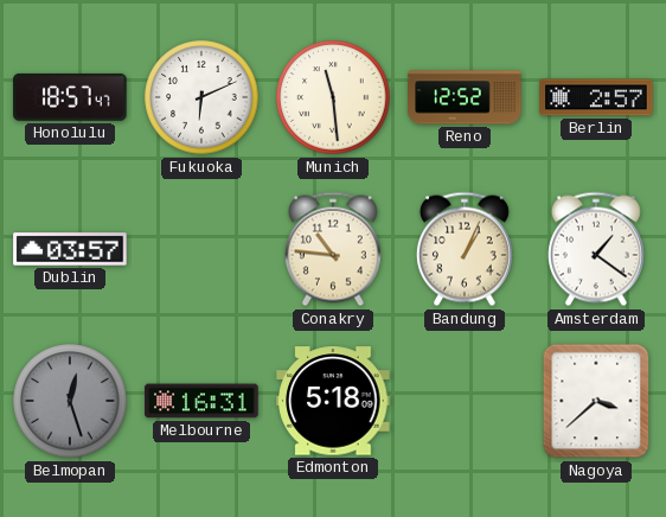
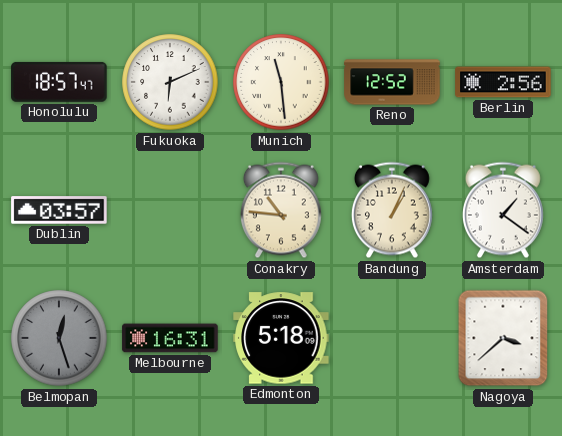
Berlin: 2:57 -> 2:56 (503, 82)
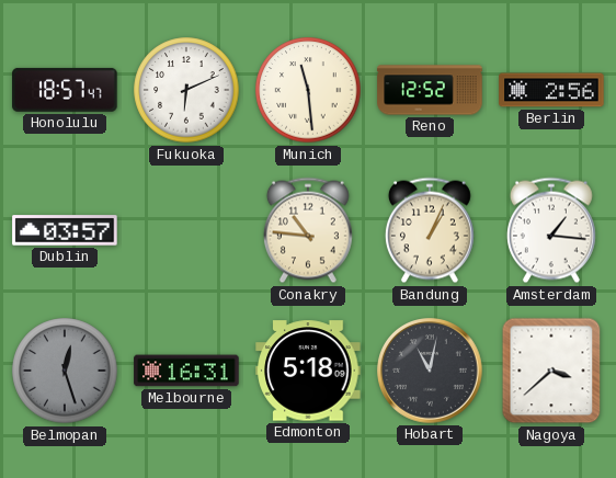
Amsterdam: 1:21 -> 1:16 (551, 230)
Hobart: none -> 11:02 (430, 371)
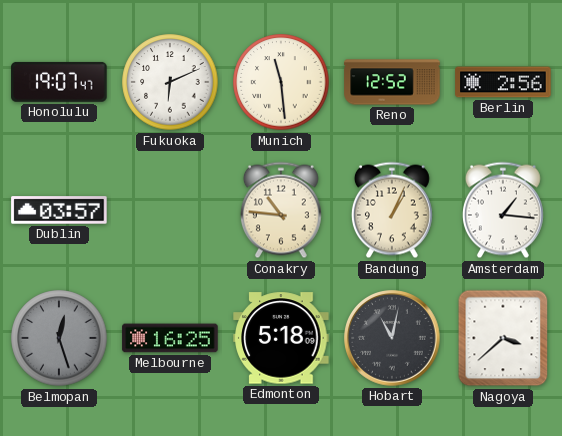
Honolulu: 18:57 -> 19:07 (59, 82)
Melbourne: 16:31 -> 16:25 (170, 338)
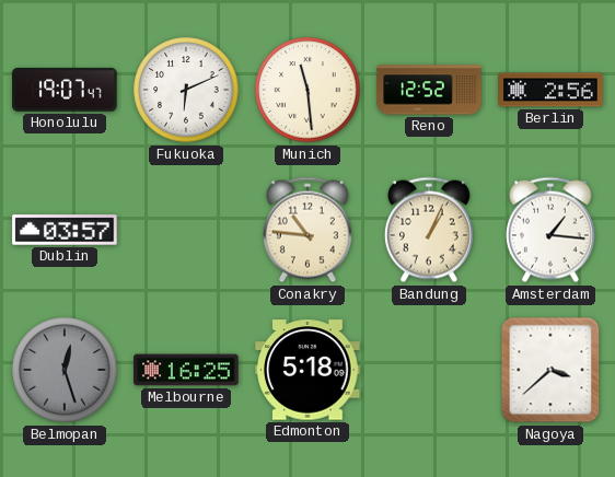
Hobart: 11:02 -> none (392, 338)
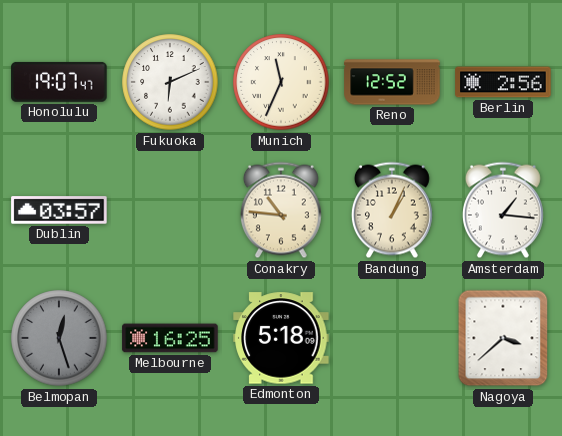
Munich: 11:29 -> 11:34 (281, 82)
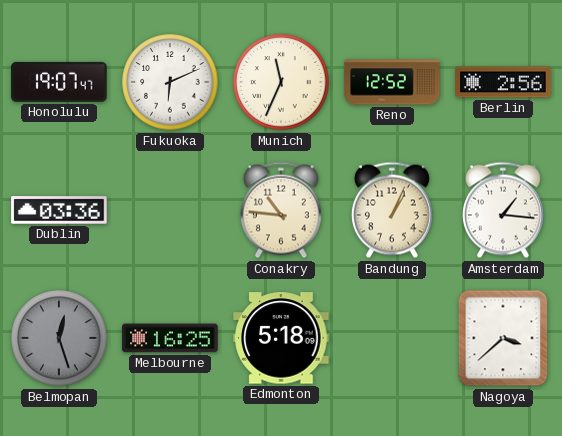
Dublin: 03:57 -> 03:36 (59, 210)
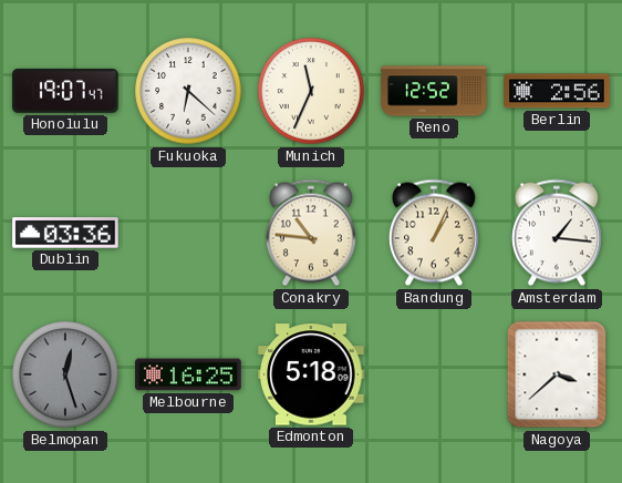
Fukuoka: 6:11 -> 6:22 (188, 91)
